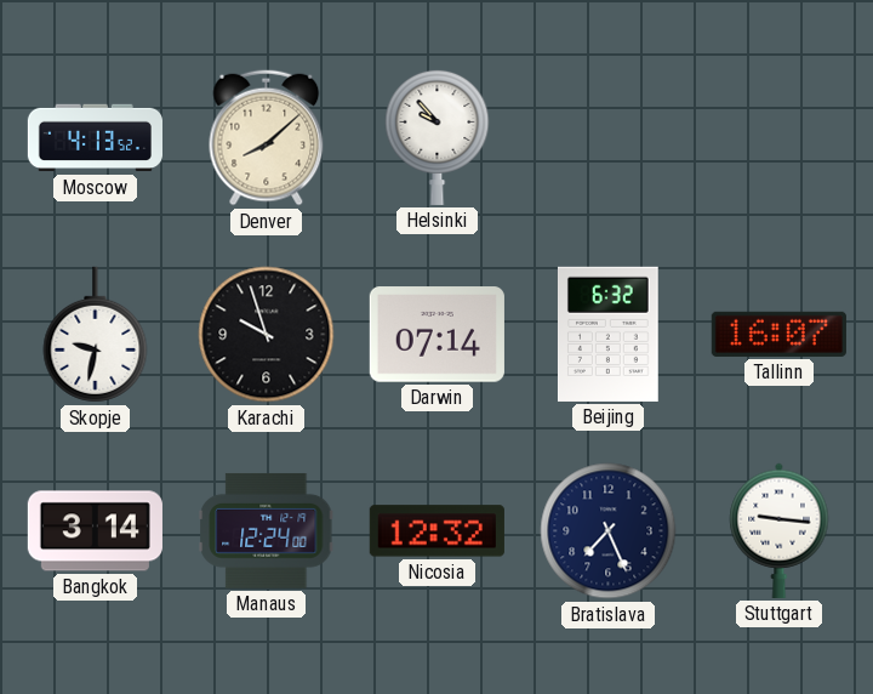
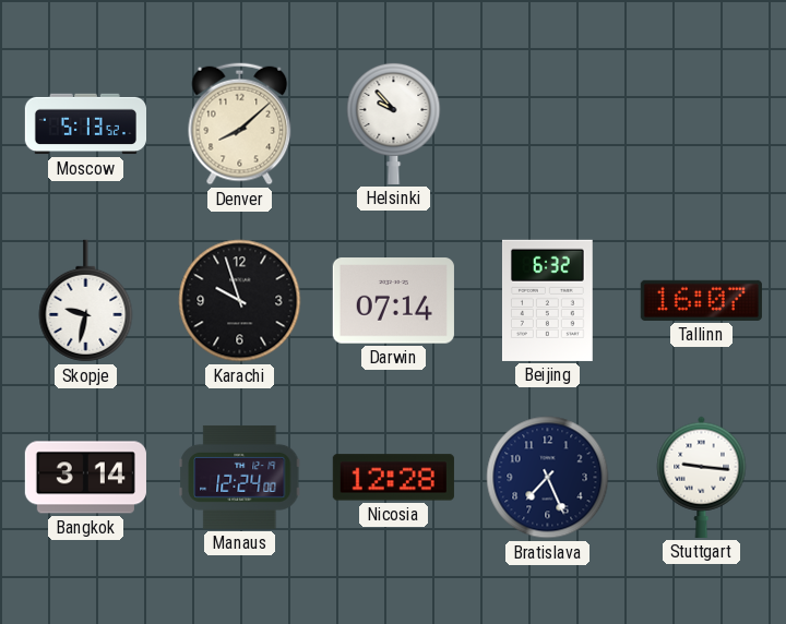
Moscow: 4:13 -> 5:13 (85, 124)
Nicosia: 12:32 -> 12:28 (393, 478)
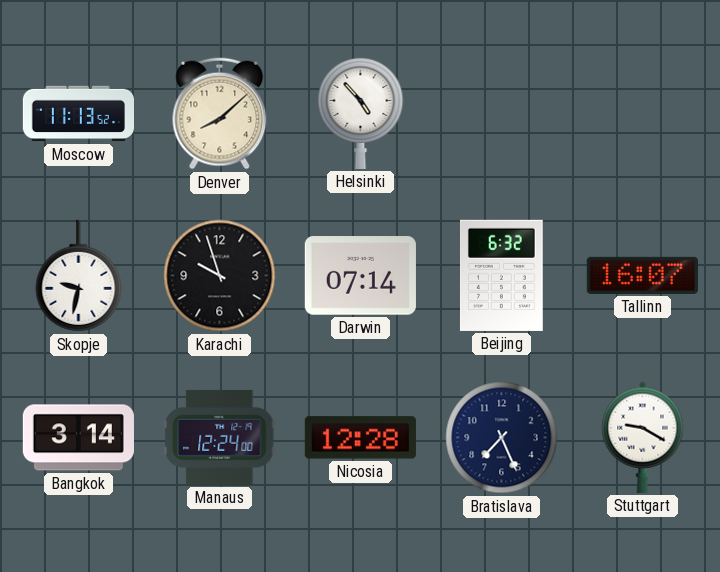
Moscow: 5:13 -> 11:13 (78, 114)
Helsinki: 9:53 -> 4:53 (361, 113)
Stuttgart: 9:16 -> 9:20 (643, 437)
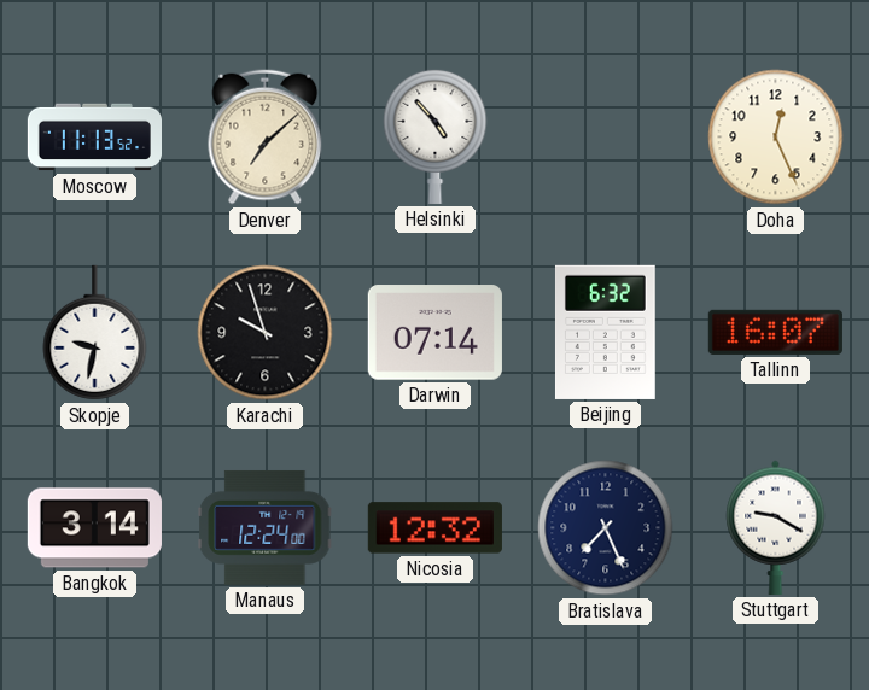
Denver: 8:08 -> 7:08 (266, 138)
Doha: none -> 12:26 (776, 138)
Nicosia: 12:28 -> 12:32 (434, 528)
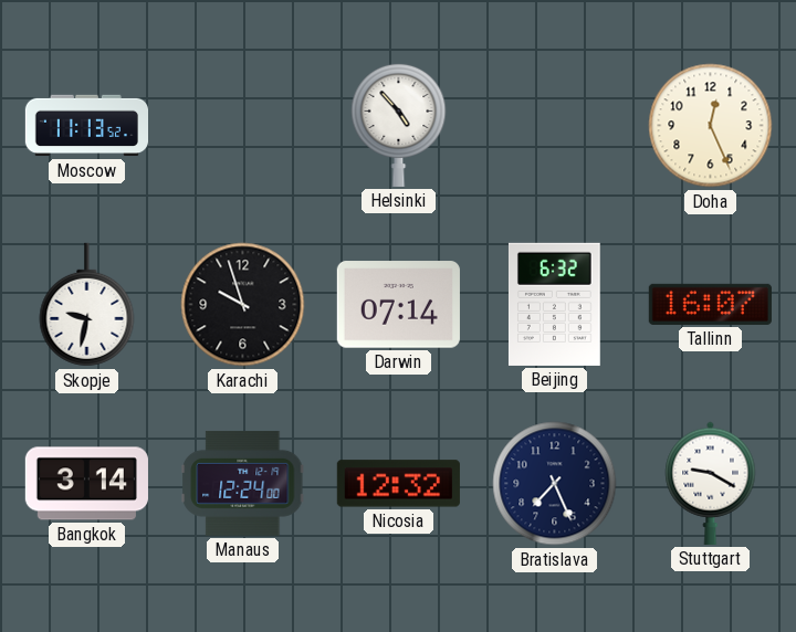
Denver: 7:08 -> none (266, 138)
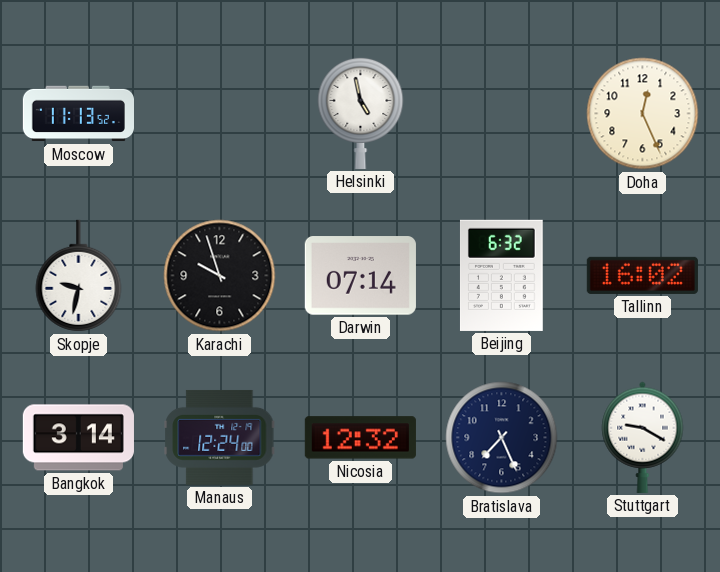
Helsinki: 4:53 -> 4:58 (361, 113)
Tallinn: 16:07 -> 16:02 (642, 275)
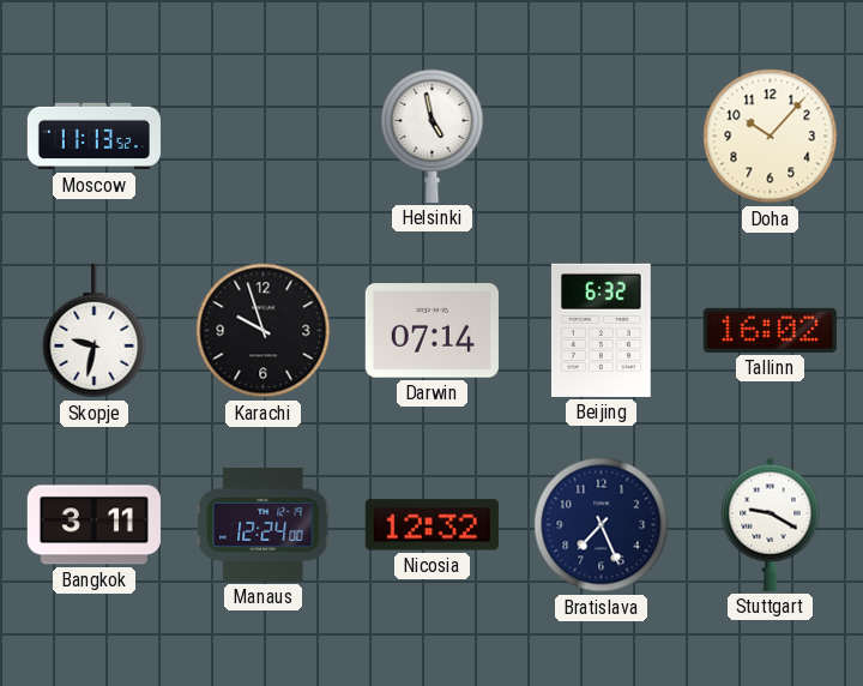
Doha: 12:26 -> 10:07 (771, 137)
Bangkok: 3:14 -> 3:11 (93, 525)
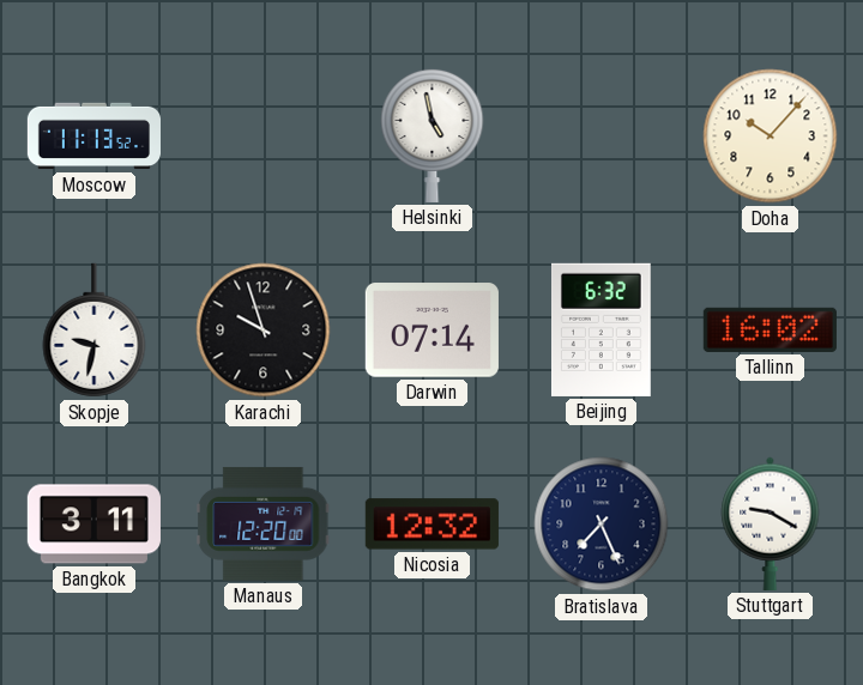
Manaus: 12:24 -> 12:20 (264, 523)
